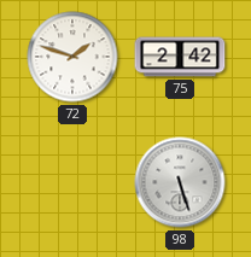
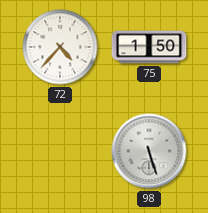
72: 1:48 -> 4:37 (60, 47)
75: 2:42 -> 1:50 (149, 47)
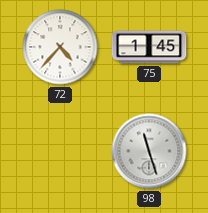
75: 1:50 -> 1:45 (149, 47)
98: 5:27 -> 11:27 (149, 151)
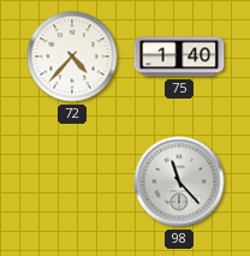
75: 1:45 -> 1:40 (179, 56)
98: 11:27 -> 11:23 (179, 181)
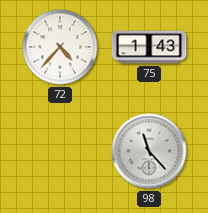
75: 1:40 -> 1:43 (149, 47)
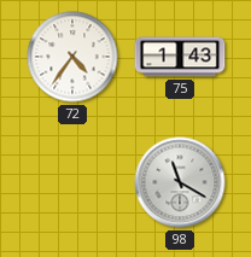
72: 4:37 -> 4:36 (72, 57)
98: 11:23 -> 11:20 (180, 182)
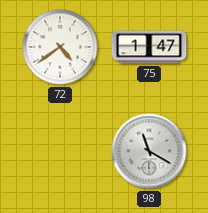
72: 4:36 -> 4:39 (60, 47)
75: 1:43 -> 1:47 (149, 47)
